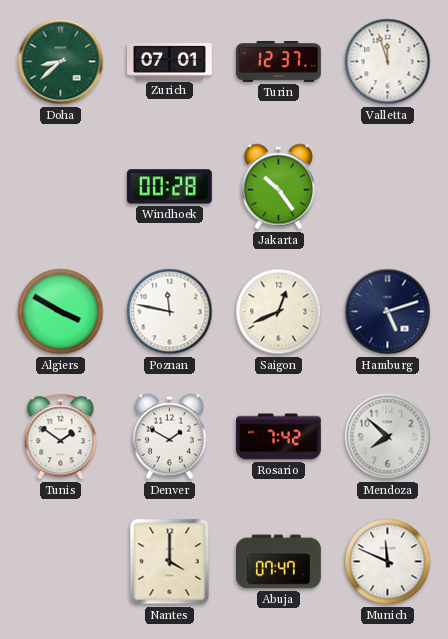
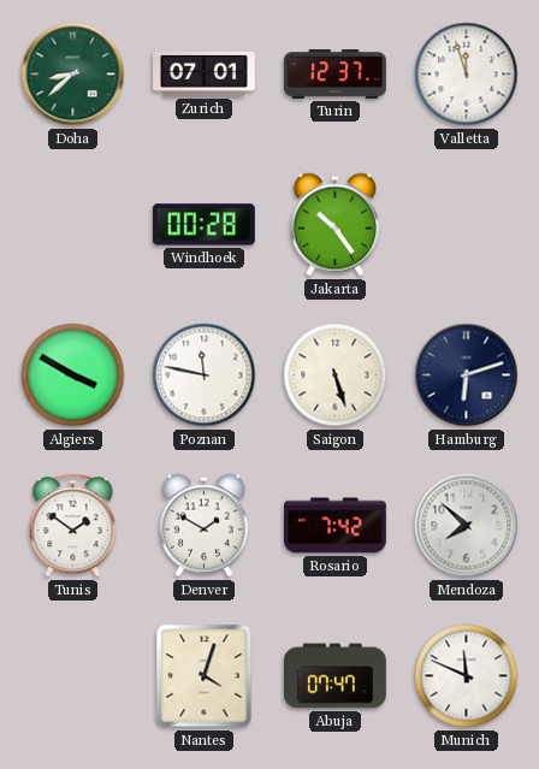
Saigon: 12:41 -> 5:27 (336, 375)
Hamburg: 5:12 -> 6:12 (467, 375)
Nantes: 4:00 -> 4:03 (205, 676)
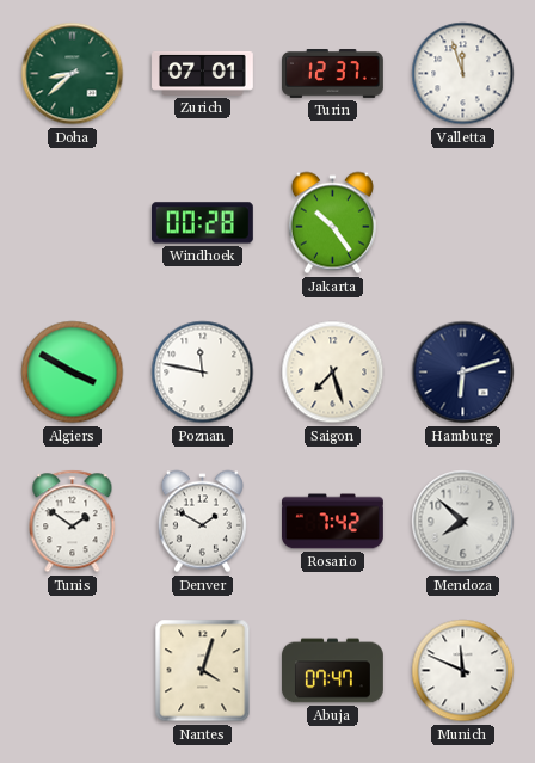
Saigon: 5:27 -> 7:27 (333, 373)
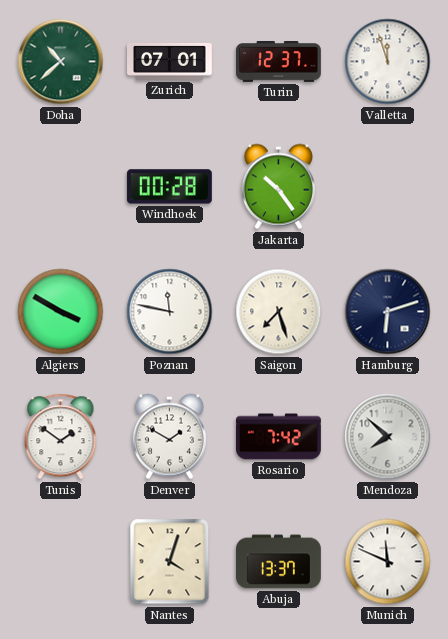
Doha: 8:38 -> 10:38 (61, 62)
Abuja: 07:47 -> 13:37 (279, 562)
